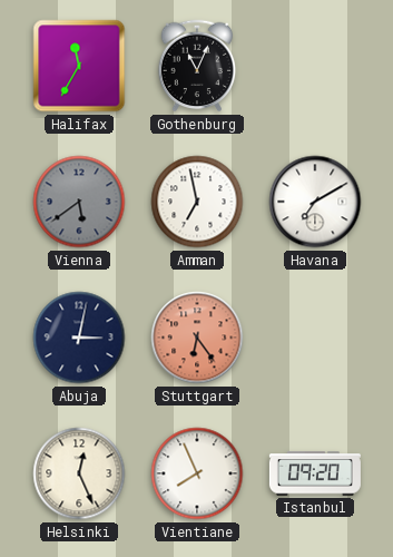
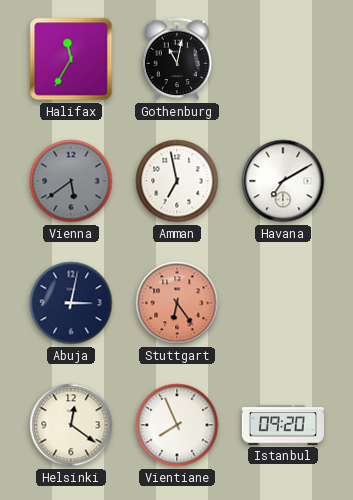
Gothenburg: 11:04 -> 11:02 (177, 59)
Helsinki: 12:26 -> 12:21 (71, 425)
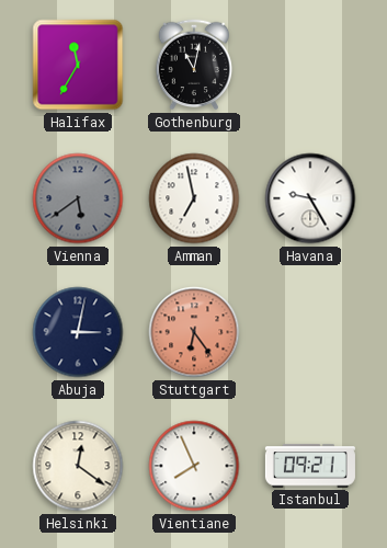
Havana: 7:10 -> 9:25 (310, 198)
Istanbul: 09:20 -> 09:21 (310, 466)
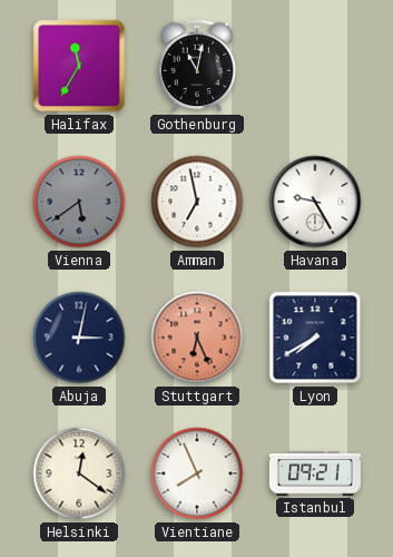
Stuttgart: 6:24 -> 6:26 (197, 338)
Lyon: none -> 7:40 (315, 338)
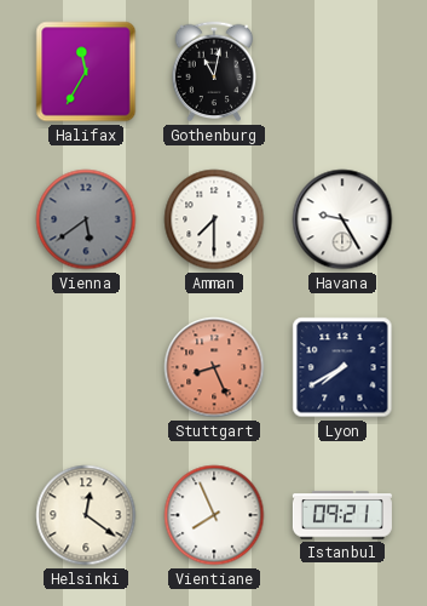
Amman: 6:58 -> 7:30 (214, 219)
Abuja: 3:02 -> none (79, 338)
Stuttgart: 6:26 -> 8:26 (214, 367)
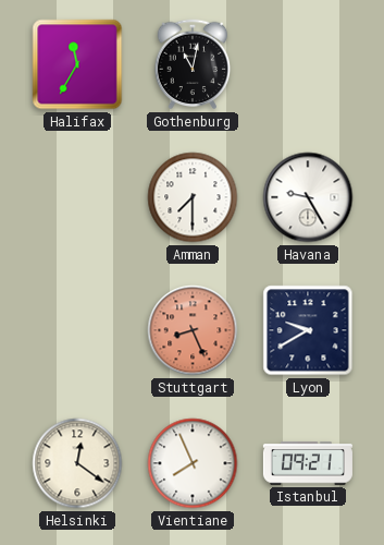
Vienna: 5:39 -> none (86, 219)
Lyon: 7:40 -> 9:40 (308, 330)
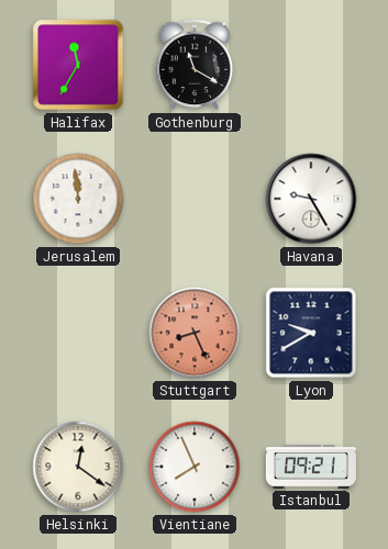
Gothenburg: 11:02 -> 11:20 (195, 65)
Jerusalem: none -> 11:59 (78, 199)
Amman: 7:30 -> none (193, 197)
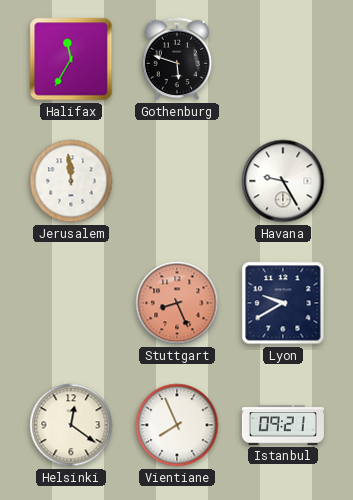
Gothenburg: 11:20 -> 5:48 (177, 59)
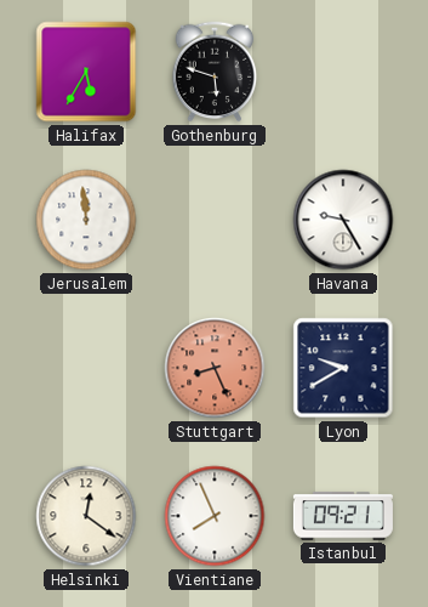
Halifax: 11:35 -> 5:35 (86, 72)
